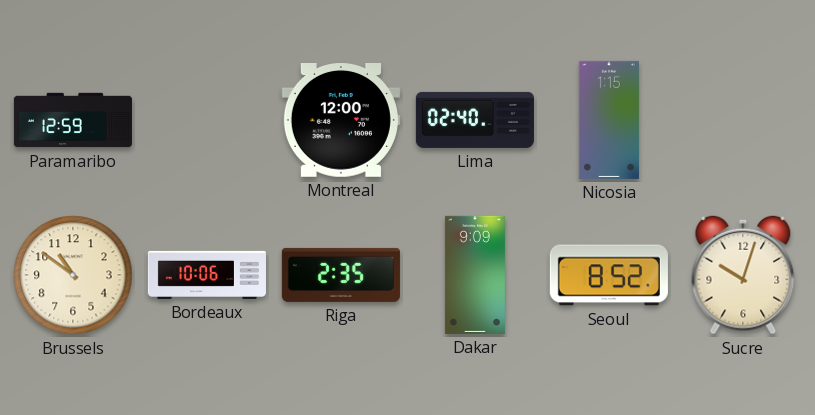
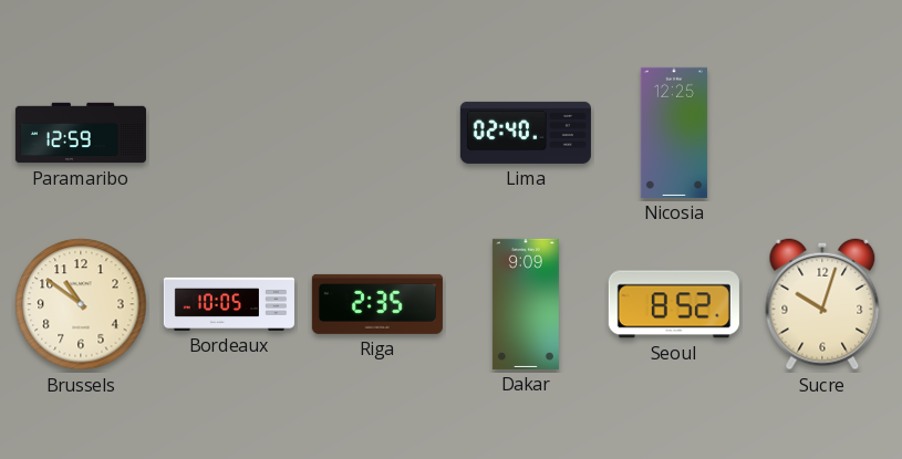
Montreal: 12:00 -> none (341, 121)
Nicosia: 1:15 -> 12:25 (674, 133)
Bordeaux: 10:06 -> 10:05 (229, 304)
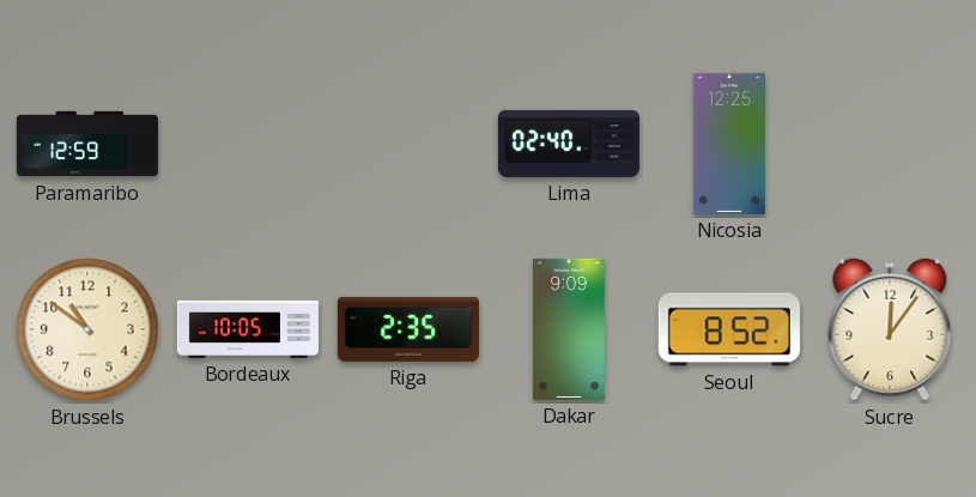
Sucre: 10:03 -> 12:06 (890, 329)
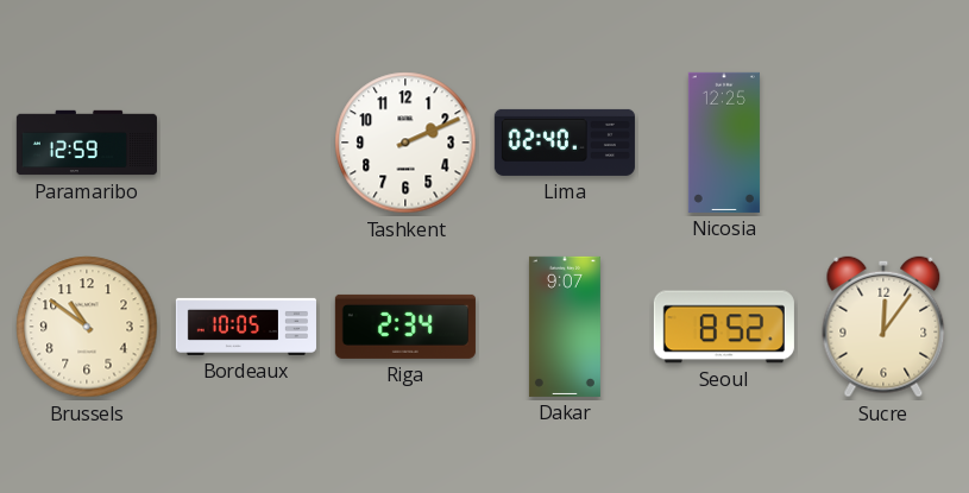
Tashkent: none -> 2:11 (405, 143)
Riga: 2:35 -> 2:34 (405, 327)
Dakar: 9:09 -> 9:07 (565, 327)
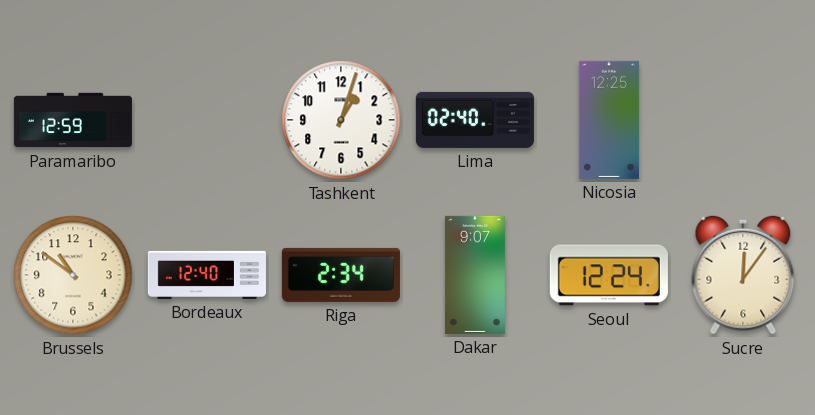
Tashkent: 2:11 -> 1:03 (341, 120)
Bordeaux: 10:05 -> 12:40 (207, 275)
Seoul: 8:52 -> 12:24 (609, 275)
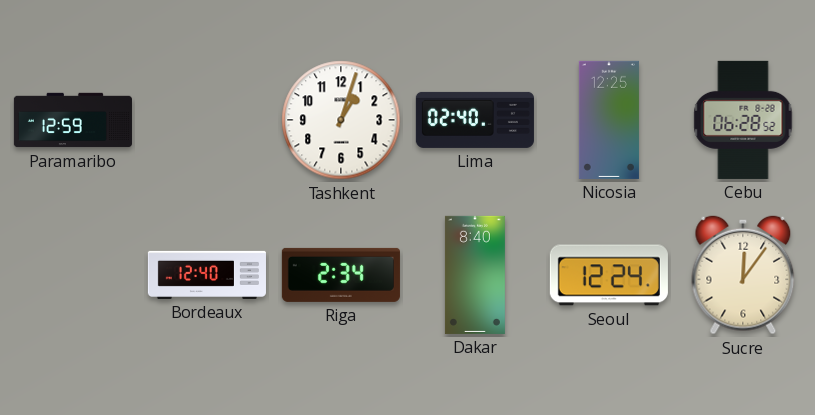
Cebu: none -> 06:28 (743, 120)
Brussels: 10:51 -> none (73, 275)
Dakar: 9:07 -> 8:40 (475, 275)
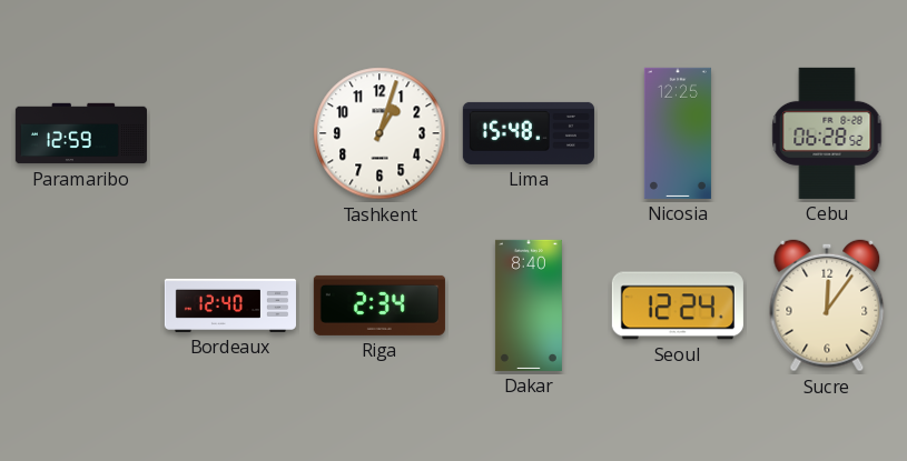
Lima: 02:40 -> 15:48 (529, 133)
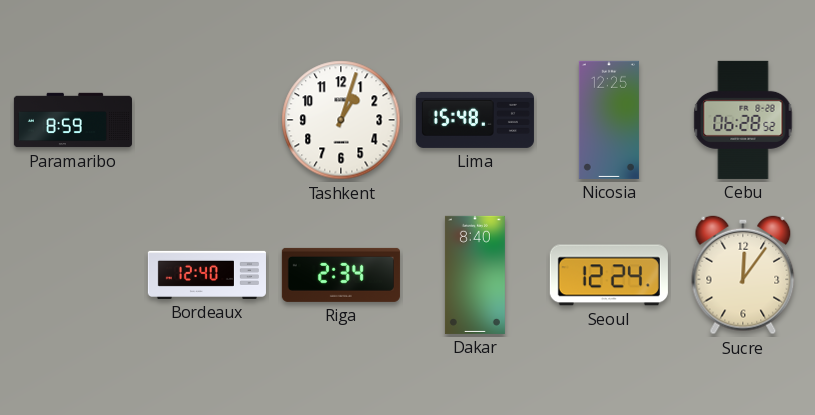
Paramaribo: 12:59 -> 8:59 (73, 120)
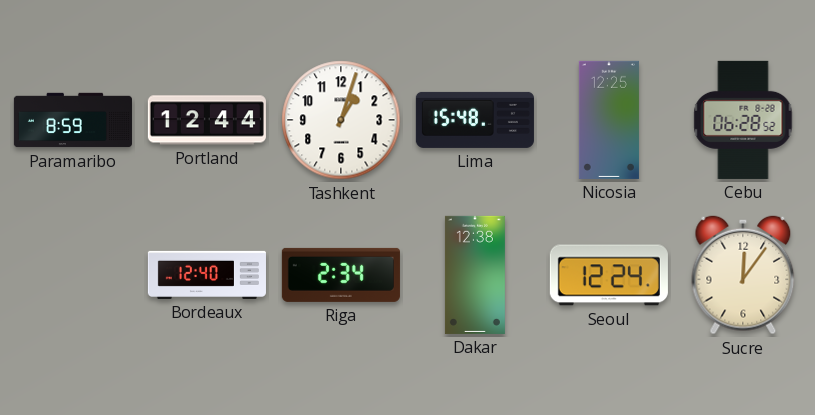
Portland: none -> 12:44 (207, 120)
Dakar: 8:40 -> 12:38 (475, 275)
